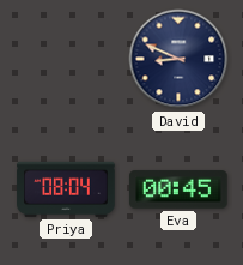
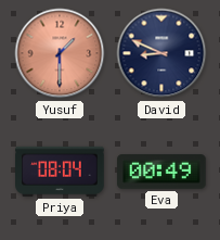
Yusuf: none -> 1:30 (60, 53)
Eva: 00:45 -> 00:49 (161, 172)
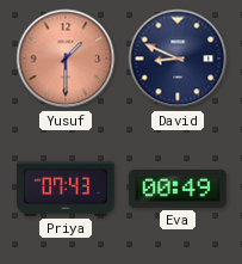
Priya: 08:04 -> 07:43 (66, 189)
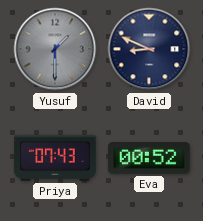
Yusuf dial: salmon -> grey (55, 49)
Eva: 00:49 -> 00:52 (149, 158)
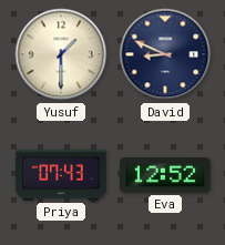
Yusuf dial: grey -> cream (61, 54)
Eva: 00:52 -> 12:52 (165, 175)
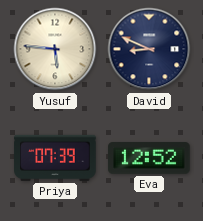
Yusuf: 1:30 -> 5:46 (55, 49)
Priya: 07:43 -> 07:39 (55, 158)
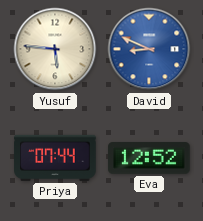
David dial: navy -> blue (149, 49)
Priya: 07:39 -> 07:44 (55, 158)
